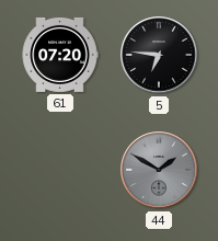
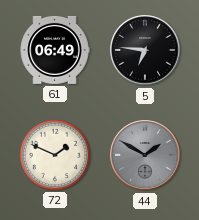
61: 07:20 -> 06:49 (55, 50)
72: none -> 1:49 (55, 155)
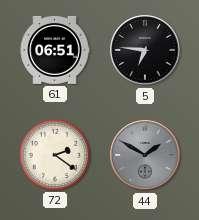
61: 06:49 -> 06:51 (55, 50)
72: 1:49 -> 2:21 (55, 155)
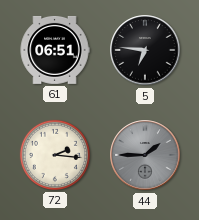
72: 2:21 -> 2:16 (55, 155)
44: 1:50 -> 1:45 (145, 155)
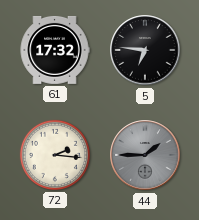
61: 06:51 -> 17:32 (55, 50)
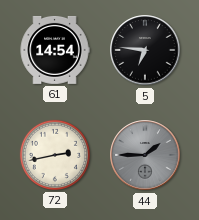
61: 17:32 -> 14:54 (55, 50)
72: 2:16 -> 2:43 (55, 155)
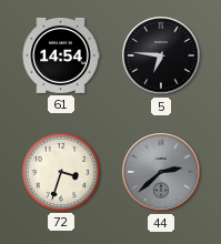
72: 2:43 -> 3:33 (61, 172)
44: 1:45 -> 2:38 (161, 172)
